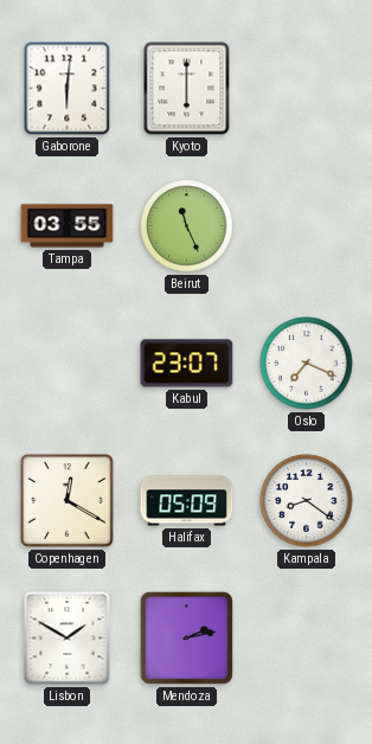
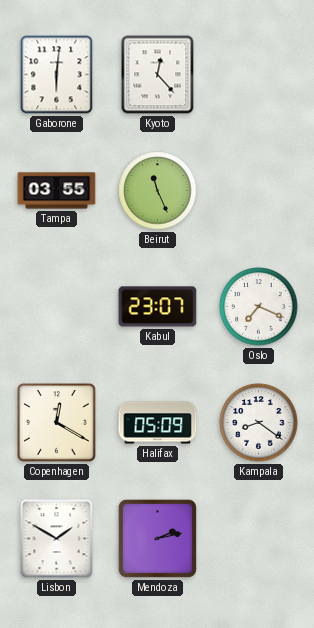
Kyoto: 6:00 -> 12:23 (158, 75)
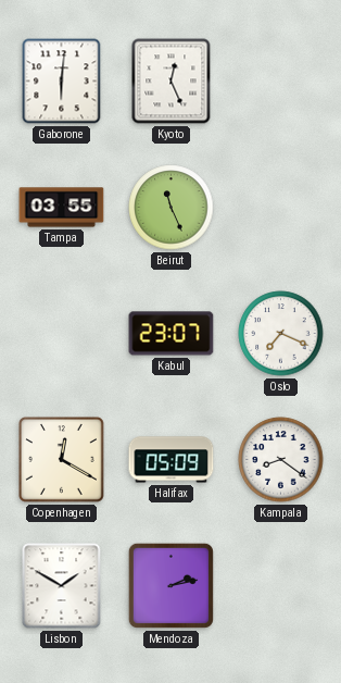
Kyoto: 12:23 -> 12:26 (172, 82)
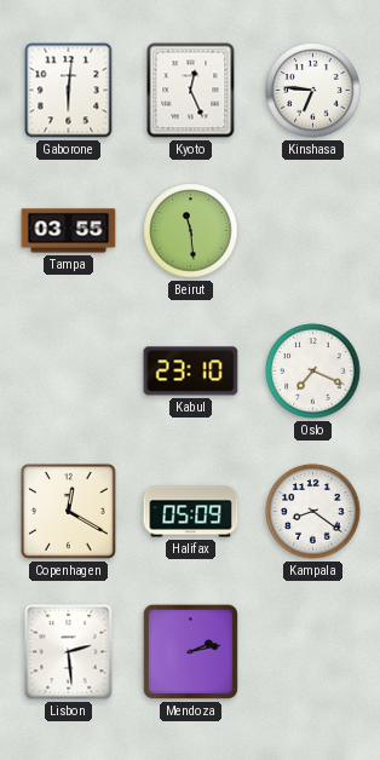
Kinshasa: none -> 6:46 (313, 91)
Beirut: 11:26 -> 11:29 (191, 231)
Kabul: 23:07 -> 23:10 (191, 372)
Lisbon: 1:50 -> 2:29 (69, 652)
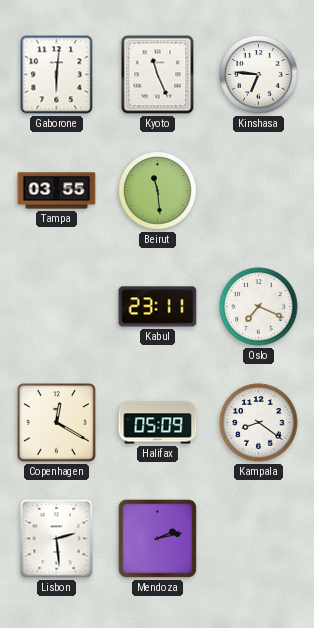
Kyoto: 12:26 -> 11:26 (158, 75)
Kabul: 23:10 -> 23:11 (158, 307)
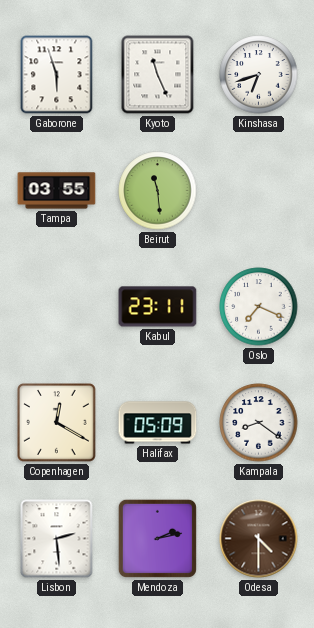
Gaborone: 6:01 -> 5:57 (57, 75)
Kinshasa: 6:46 -> 6:42 (259, 75)
Odesa: none -> 4:30 (259, 539)
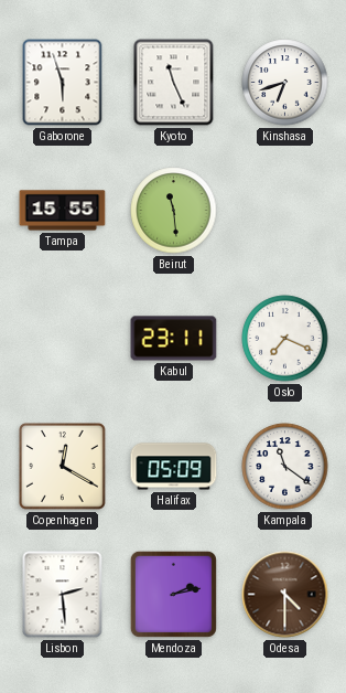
Tampa: 03:55 -> 15:55 (63, 211)
Kampala: 8:21 -> 11:21 (285, 467)
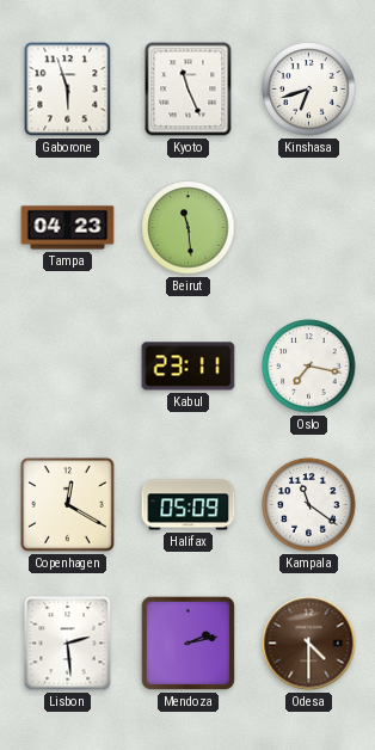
Tampa: 15:55 -> 04:23 (68, 228)
Oslo: 7:19 -> 7:17 (309, 367)
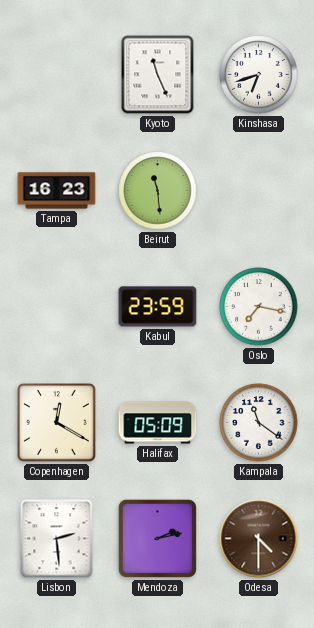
Gaborone: 5:57 -> none (68, 90)
Tampa: 04:23 -> 16:23 (57, 191)
Kabul: 23:11 -> 23:59 (158, 307)
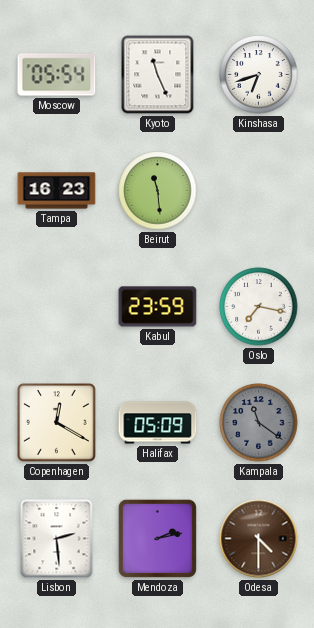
Moscow: none -> 05:54 (57, 75)
Kampala dial: white -> grey (259, 423)
